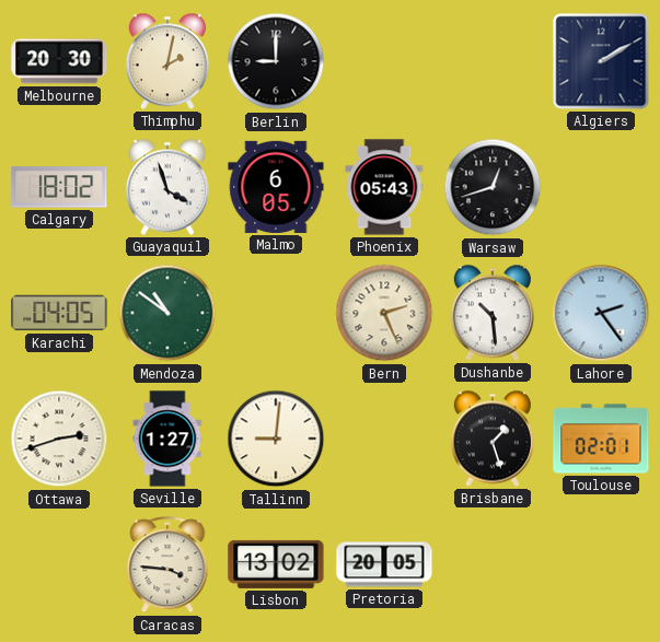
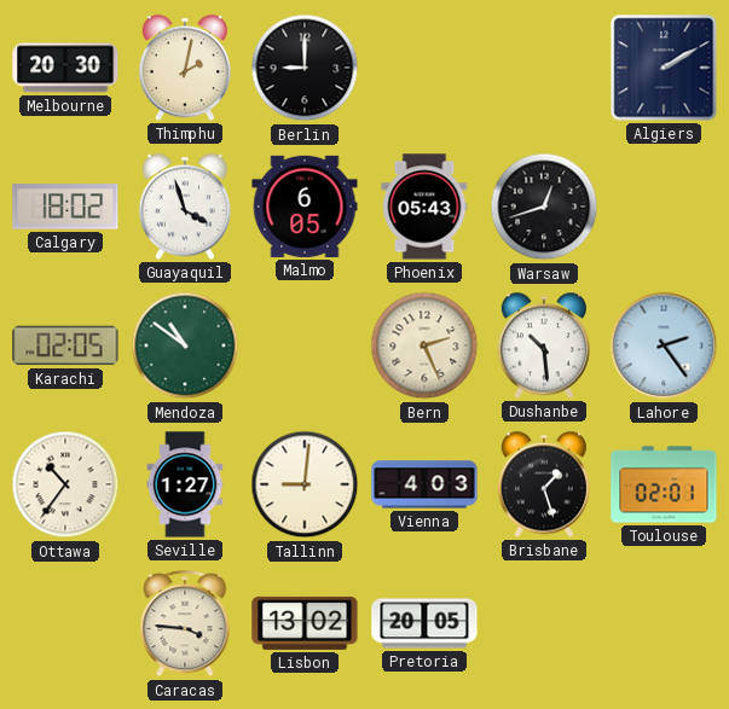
Karachi: 04:05 -> 02:05 (65, 345)
Ottawa: 2:42 -> 10:36 (65, 484)
Vienna: none -> 4:03 (424, 484)
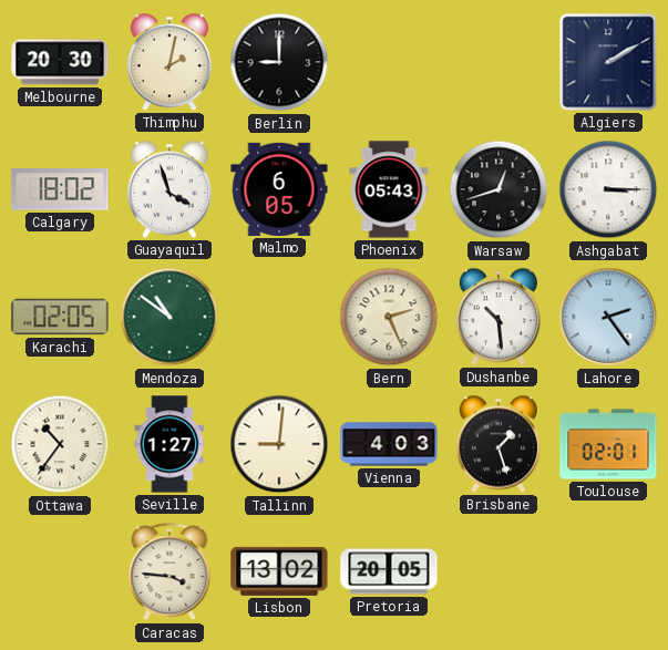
Ashgabat: none -> 3:15 (608, 189)
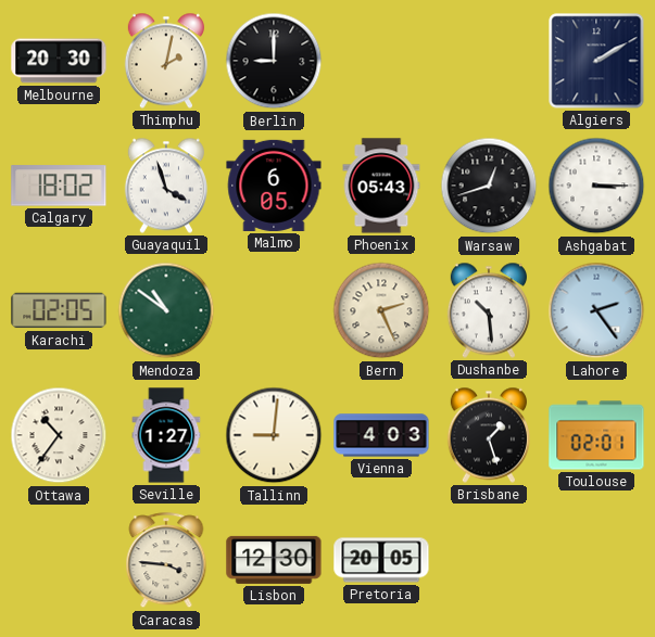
Lisbon: 13:02 -> 12:30 (274, 560)
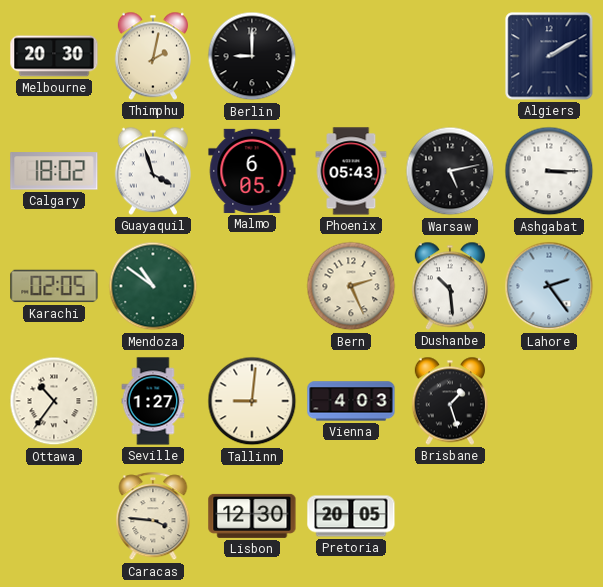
Warsaw: 12:42 -> 5:13 (450, 171)
Toulouse: 02:01 -> none (596, 435)
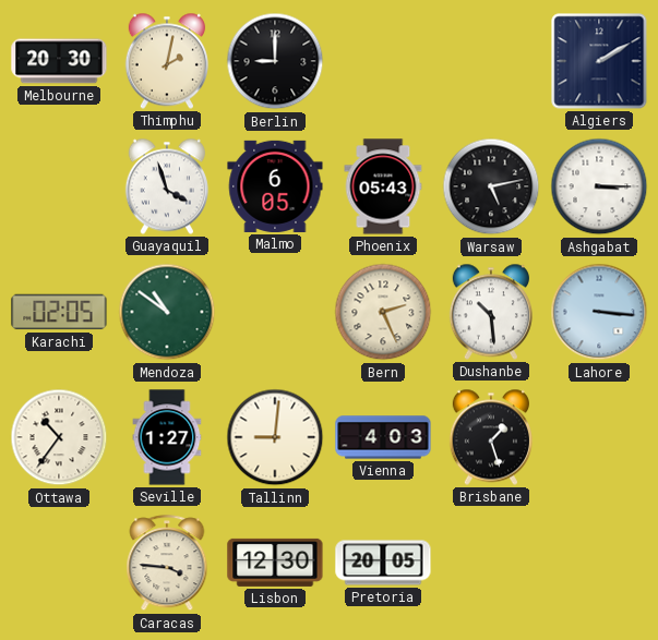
Calgary: 18:02 -> none (54, 171)
Lahore: 2:24 -> 3:16 (599, 312)
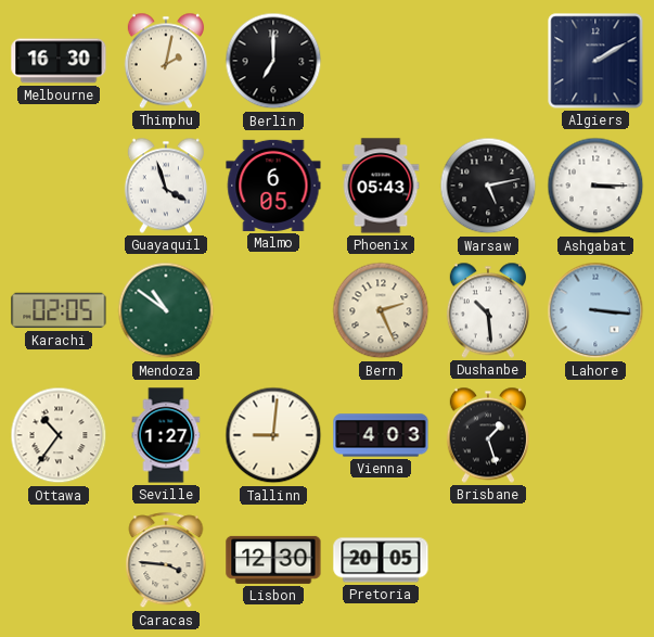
Melbourne: 20:30 -> 16:30 (59, 61)
Berlin: 9:00 -> 7:00 (273, 61)
